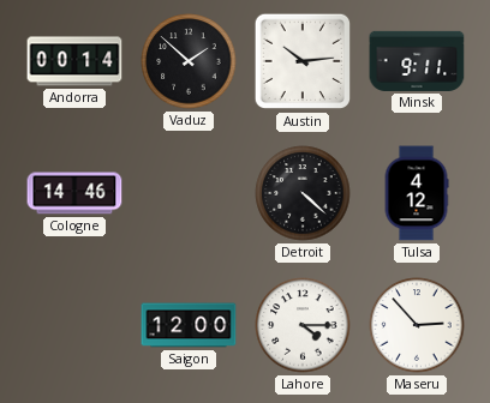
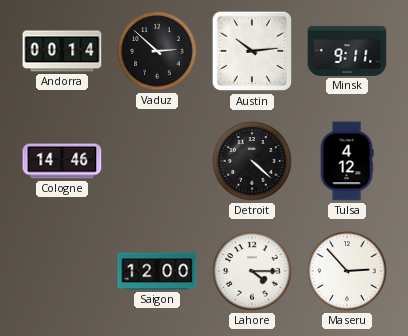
Vaduz: 1:52 -> 2:52 (157, 51)
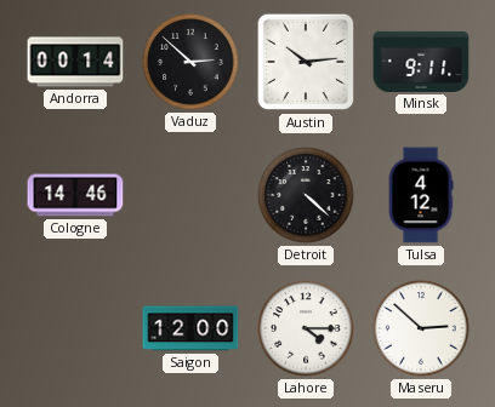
Maseru: 2:53 -> 2:52 (421, 328)
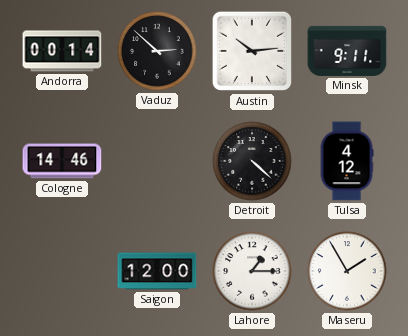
Lahore: 4:15 -> 1:15 (252, 271)
Maseru: 2:52 -> 1:55 (347, 271)
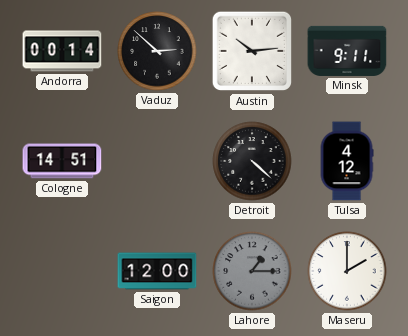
Cologne: 14:46 -> 14:51 (62, 161)
Lahore dial: white -> grey (252, 271)
Maseru: 1:55 -> 2:00 (347, 271)
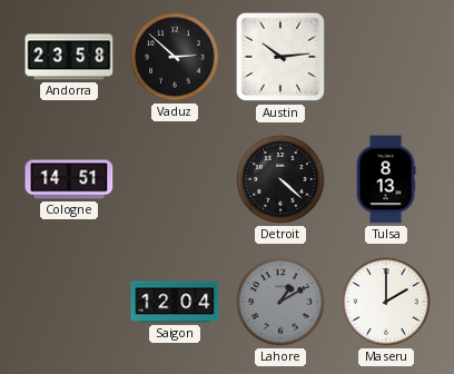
Andorra: 00:14 -> 23:58 (69, 57)
Minsk: 9:11 -> none (347, 51)
Tulsa: 4:12 -> 8:13 (386, 179)
Saigon: 12:00 -> 12:04 (175, 302)
Lahore: 1:15 -> 1:10 (280, 302)
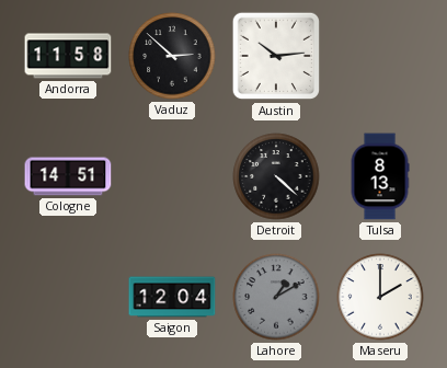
Andorra: 23:58 -> 11:58 (68, 56)
